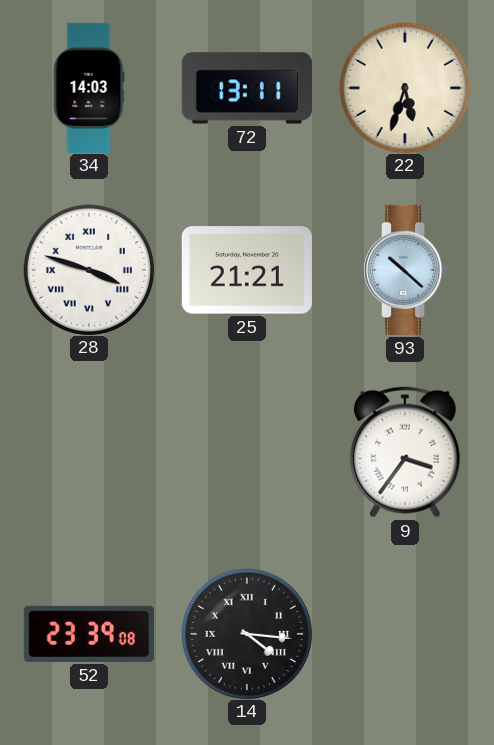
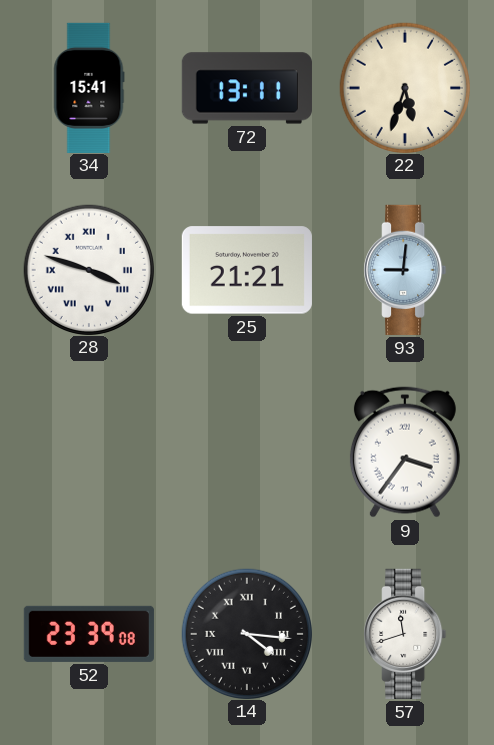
34: 14:03 -> 15:41 (89, 87)
93: 10:22 -> 9:01 (405, 270)
57: none -> 11:42 (405, 634)
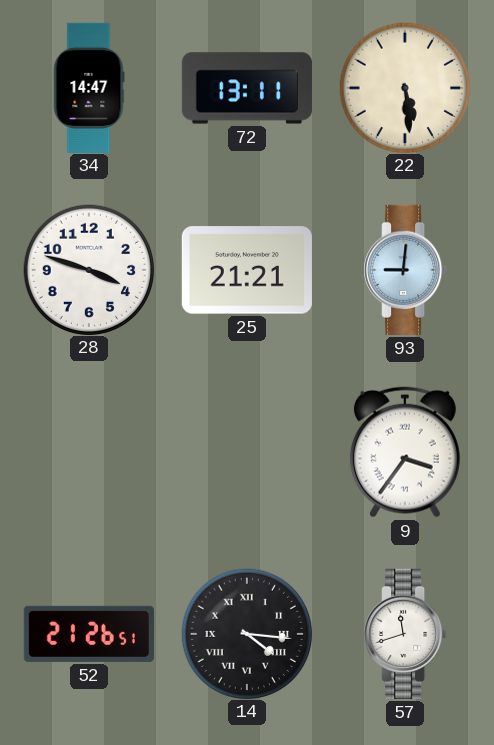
34: 15:41 -> 14:47 (89, 87)
22: 5:33 -> 5:29 (404, 87)
28 numerals: Roman -> Arabic (88, 269)
52: 23:39 -> 21:26 (89, 634)
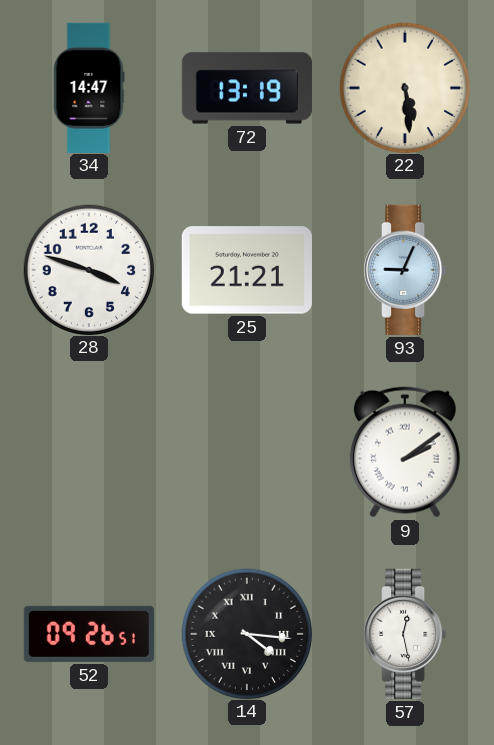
72: 13:11 -> 13:19 (247, 88)
93: 9:01 -> 9:04 (405, 270)
9: 3:36 -> 2:09 (405, 452)
52: 21:26 -> 09:26 (89, 634)
57: 11:42 -> 12:28 (405, 634)
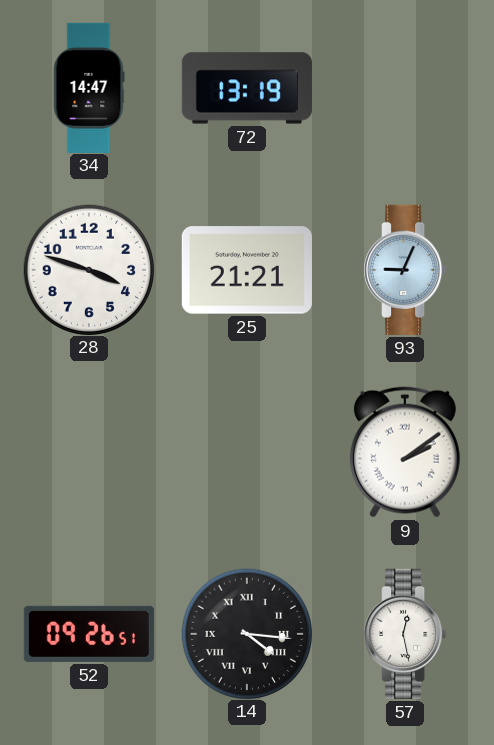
22: 5:29 -> none (404, 87)
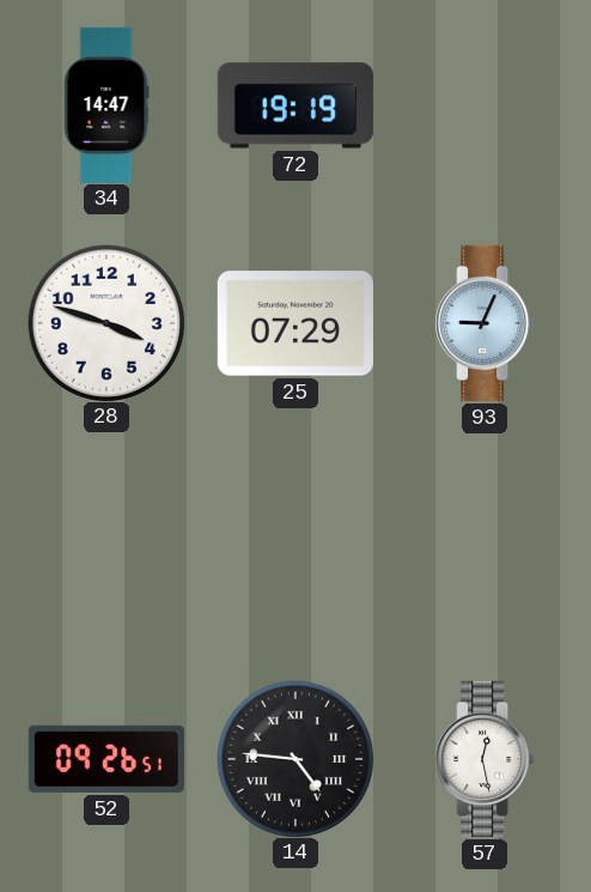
72: 13:19 -> 19:19 (295, 105)
25: 21:21 -> 07:29 (295, 323)
9: 2:09 -> none (405, 452)
14: 4:16 -> 4:46 (294, 758)
